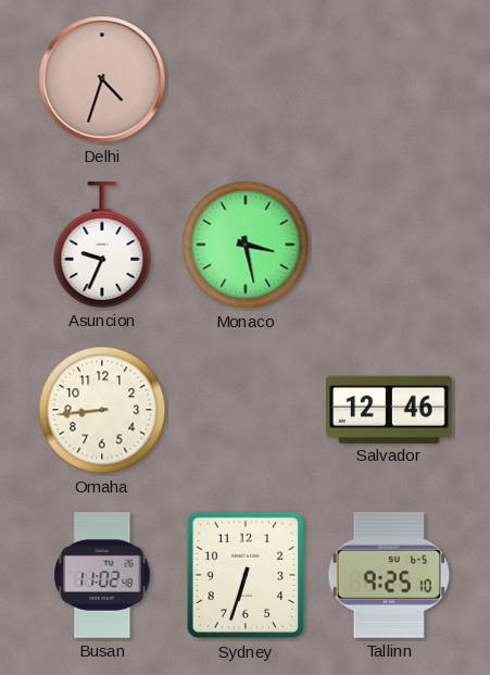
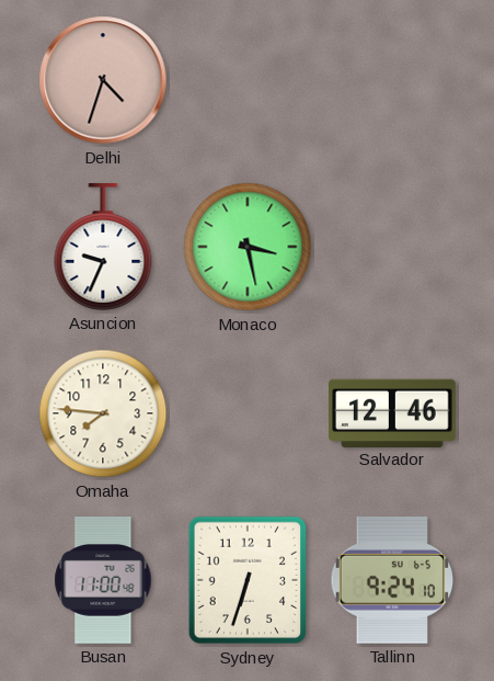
Omaha: 8:44 -> 7:46 (103, 413)
Busan: 11:02 -> 11:00 (103, 580)
Tallinn: 9:25 -> 9:24 (392, 580)
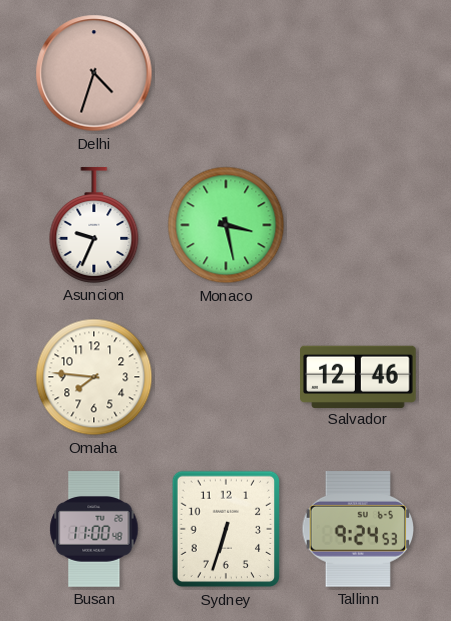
Tallinn: 9:24:10 -> 9:24:53 (358, 529)
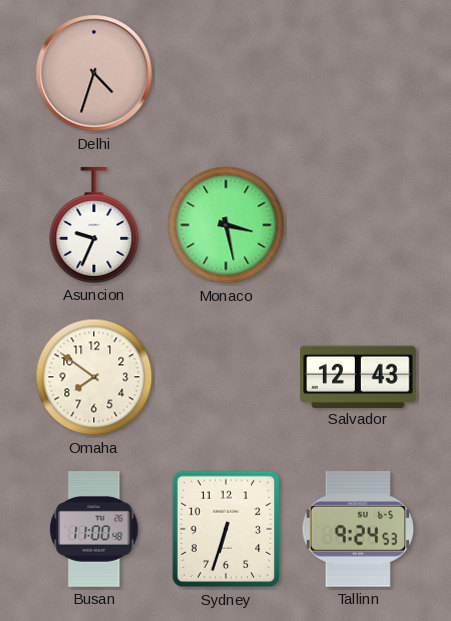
Omaha: 7:46 -> 7:51 (94, 377)
Salvador: 12:46 -> 12:43 (359, 376)
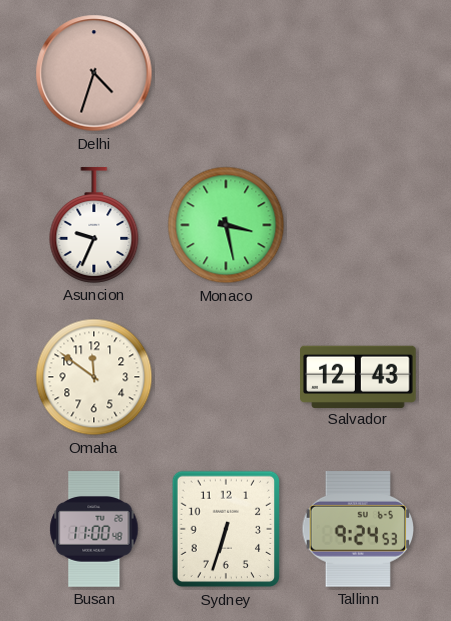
Omaha: 7:51 -> 11:51 (94, 377)
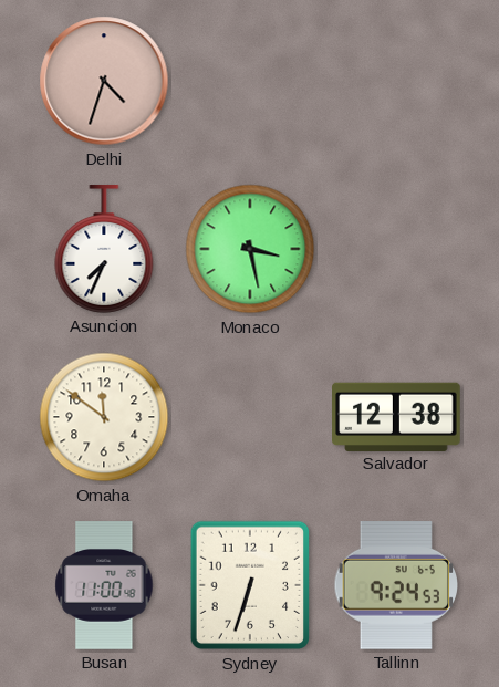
Asuncion: 9:34 -> 7:34 (104, 249)
Salvador: 12:43 -> 12:38 (397, 416)
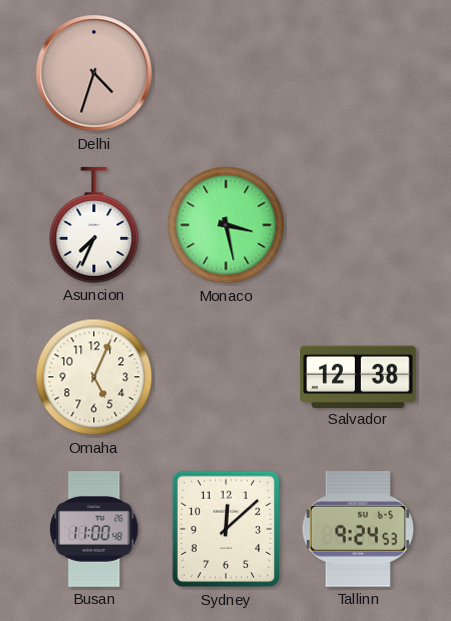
Omaha: 11:51 -> 5:04 (94, 377)
Sydney: 6:33 -> 12:08 (225, 529)
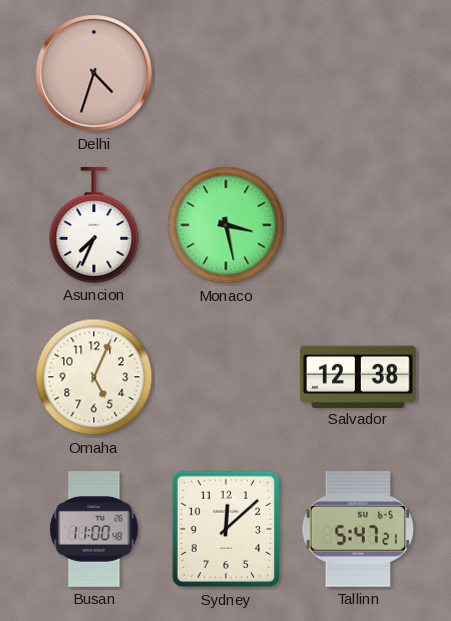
Tallinn: 9:24 -> 5:47 (358, 529)
